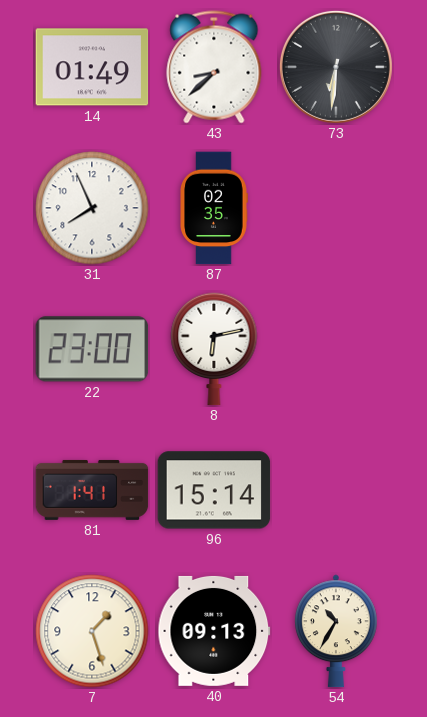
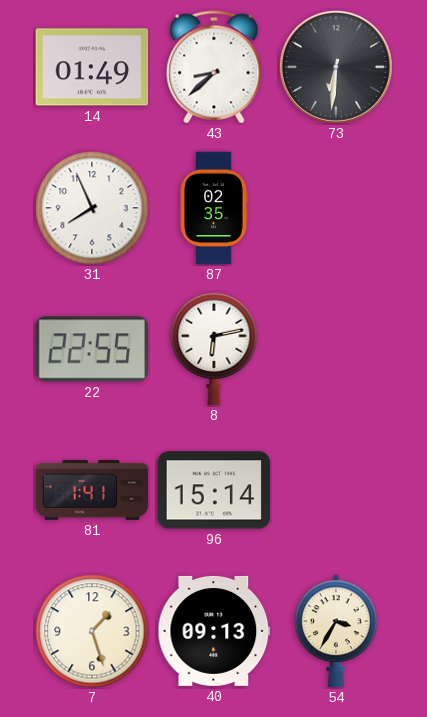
22: 23:00 -> 22:55 (92, 349)
54: 10:35 -> 3:35 (336, 631)
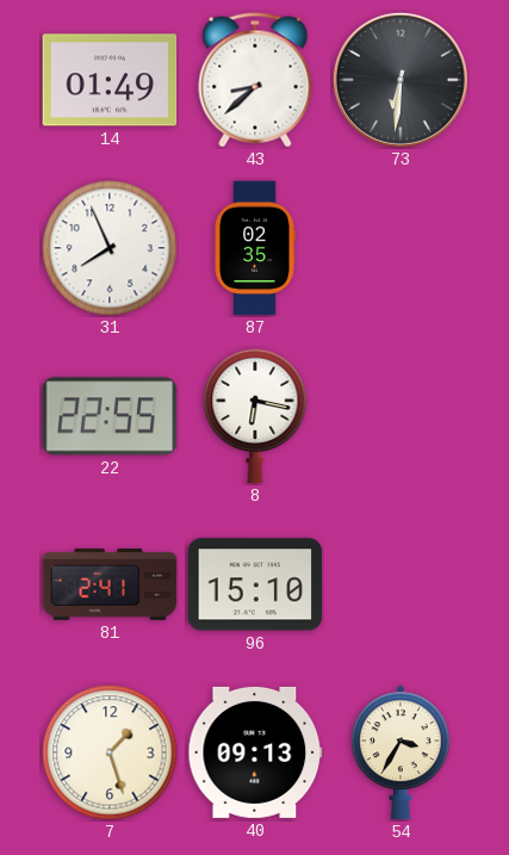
8: 6:13 -> 6:17 (255, 416)
81: 1:41 -> 2:41 (110, 584)
96: 15:14 -> 15:10 (255, 584)
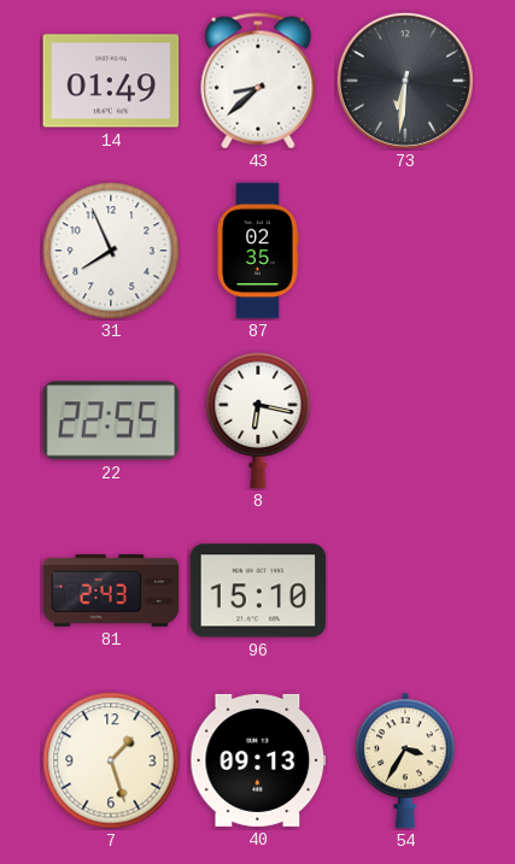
81: 2:41 -> 2:43 (111, 590)
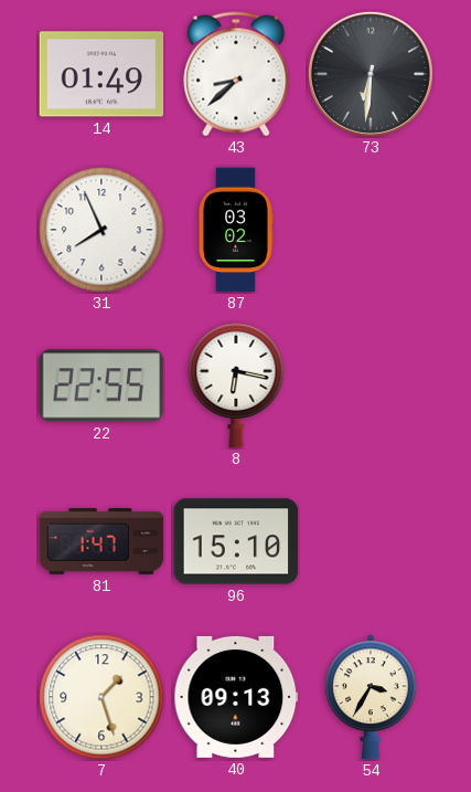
87: 02:35 -> 03:02 (236, 230)
81: 2:43 -> 1:47 (101, 541)
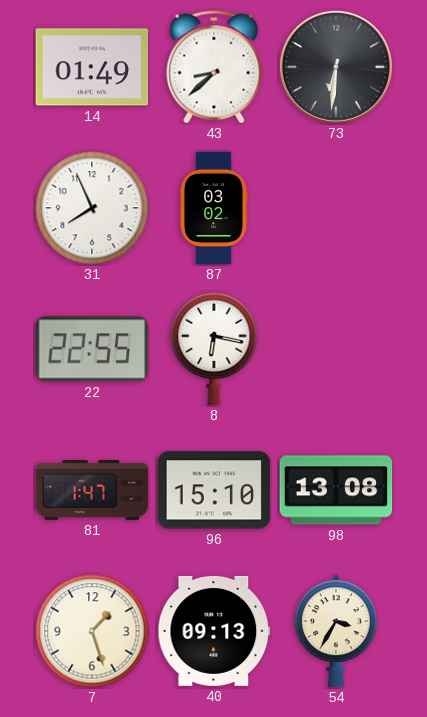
98: none -> 13:08 (336, 490)
